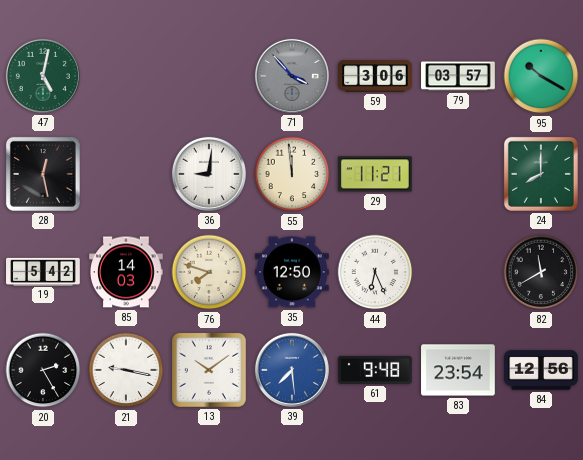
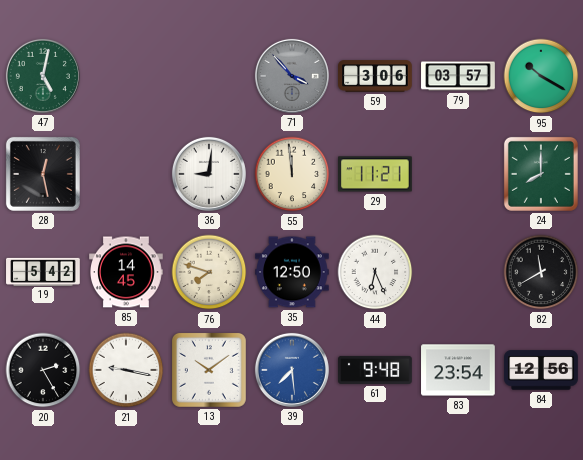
85: 14:03 -> 14:45 (127, 272)
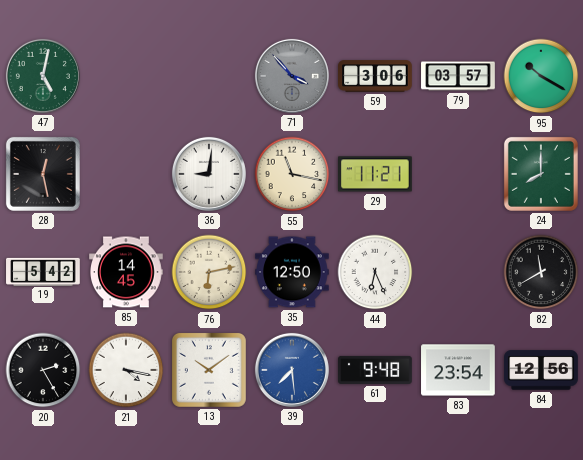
55: 11:59 -> 11:17 (292, 174)
76: 7:48 -> 6:13 (209, 272)
21: 9:17 -> 4:17 (126, 370)
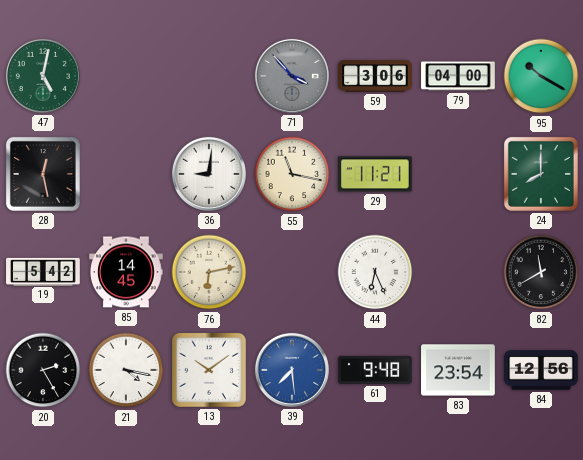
79: 03:57 -> 04:00 (458, 76)
35: 12:50 -> none (293, 272)
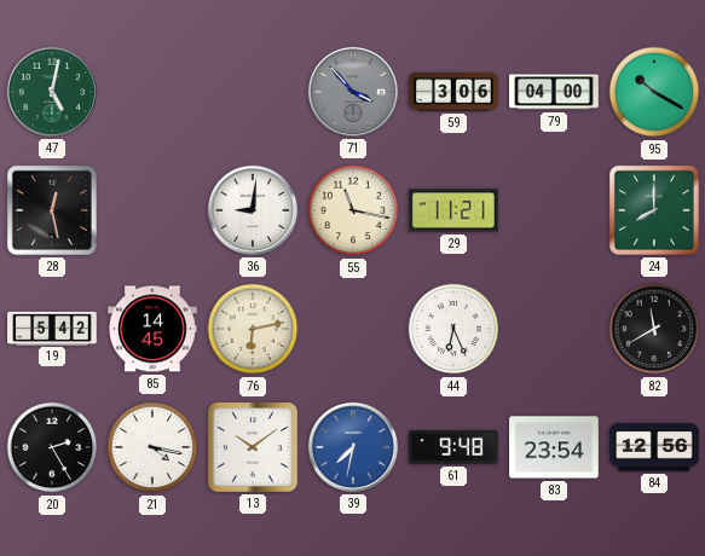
39: 7:29 -> 7:32 (353, 447)
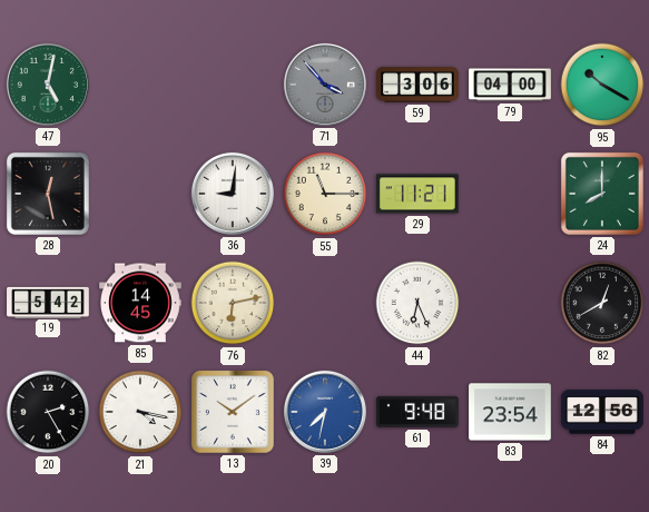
55: 11:17 -> 11:15 (325, 194)
82: 11:40 -> 12:40 (602, 303)
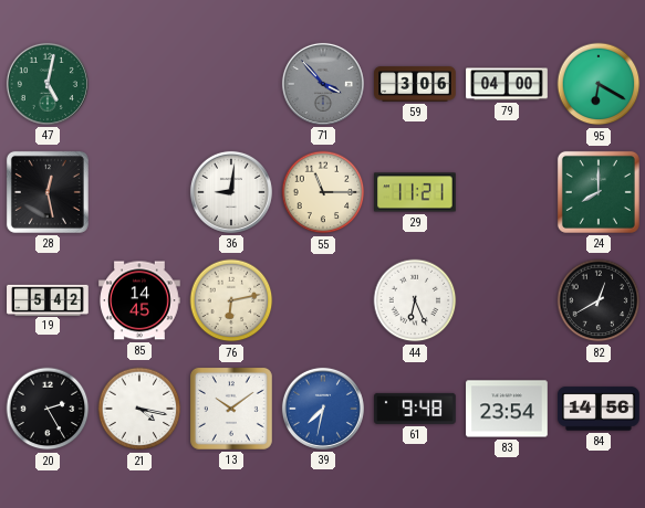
95: 10:20 -> 6:20 (599, 84)
84: 12:56 -> 14:56 (599, 409)
